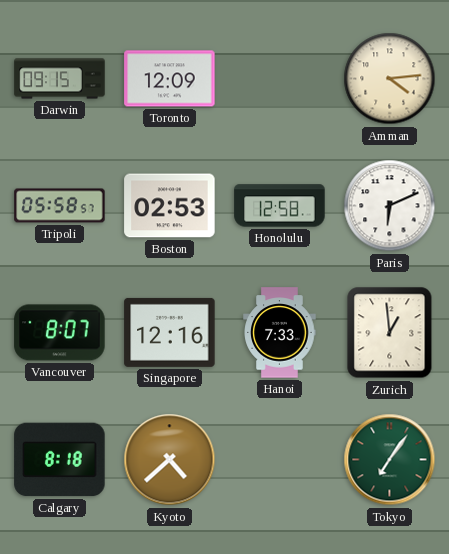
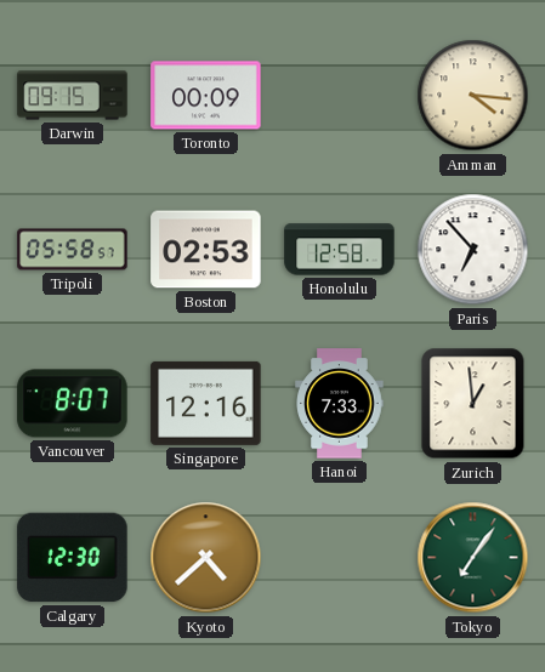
Toronto: 12:09 -> 00:09 (206, 96)
Amman: 4:14 -> 4:16 (473, 96)
Paris: 6:11 -> 6:53 (473, 250)
Calgary: 8:18 -> 12:30 (73, 558)
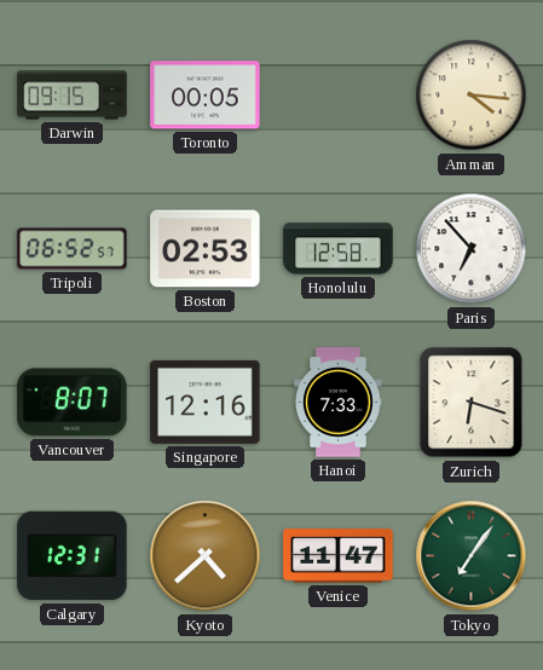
Toronto: 00:09 -> 00:05 (206, 96)
Tripoli: 05:58 -> 06:52 (73, 249)
Zurich: 12:59 -> 6:18 (472, 403)
Calgary: 12:30 -> 12:31 (73, 556)
Venice: none -> 11:47 (339, 556)
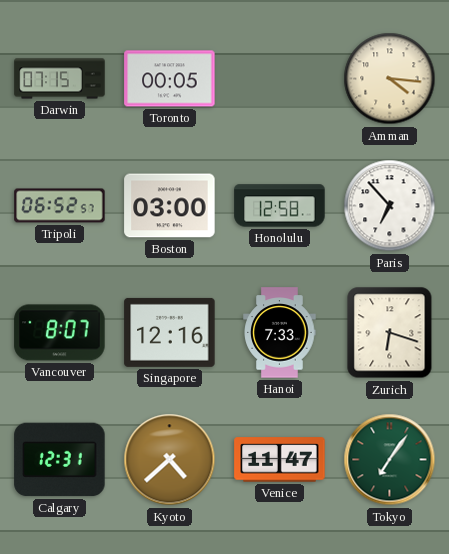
Darwin: 09:15 -> 07:15 (60, 79)
Boston: 02:53 -> 03:00 (170, 206)
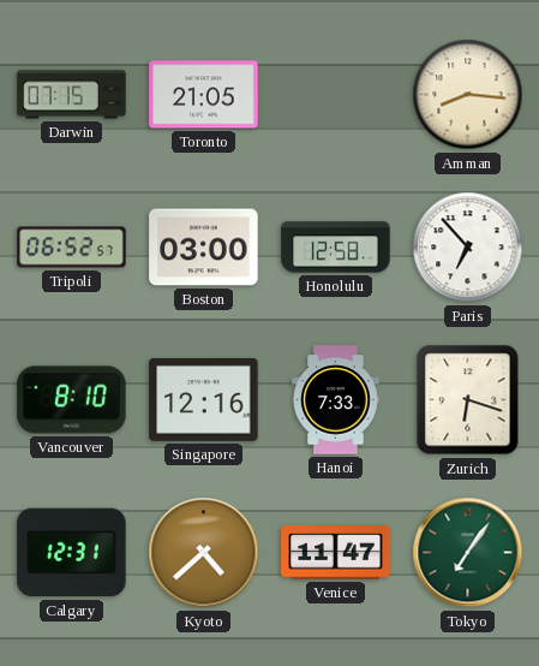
Toronto: 00:05 -> 21:05 (204, 95)
Amman: 4:16 -> 8:16 (468, 95)
Vancouver: 8:07 -> 8:10 (72, 400)
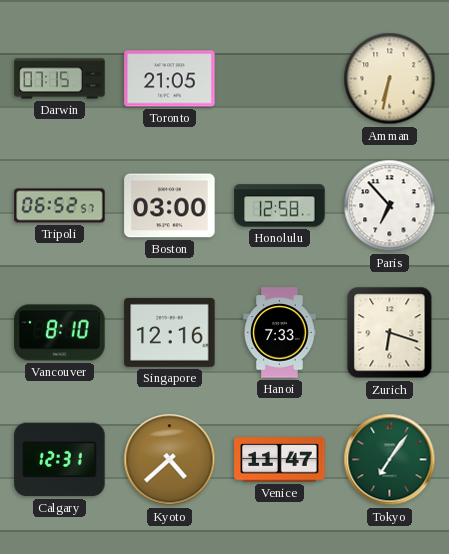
Amman: 8:16 -> 6:32 (390, 79)
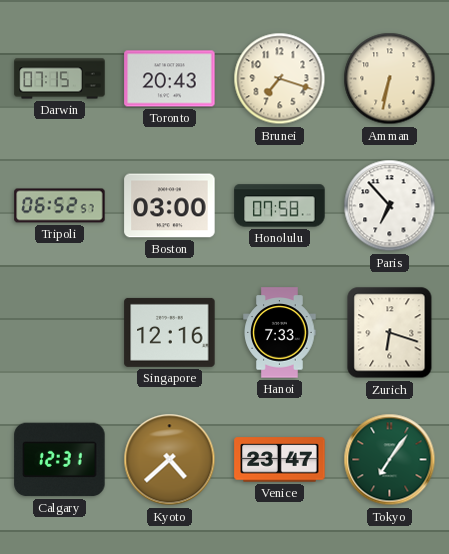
Toronto: 21:05 -> 20:43 (170, 79)
Brunei: none -> 7:18 (280, 79)
Honolulu: 12:58 -> 07:58 (280, 206)
Vancouver: 8:10 -> none (60, 333)
Venice: 11:47 -> 23:47 (280, 460)
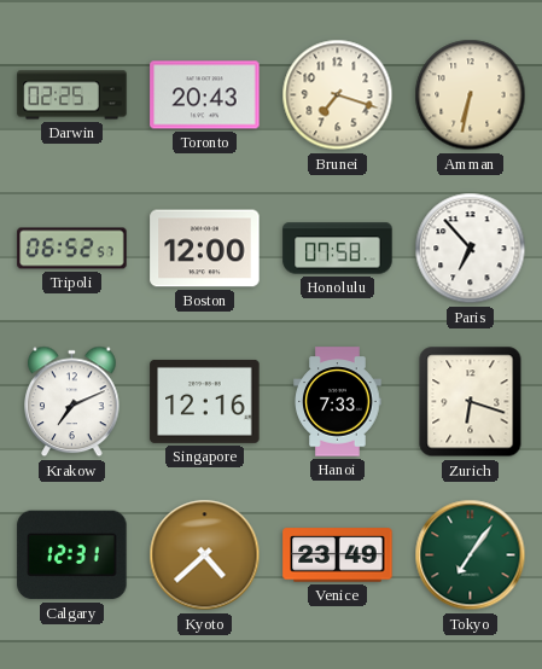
Darwin: 07:15 -> 02:25 (72, 95)
Boston: 03:00 -> 12:00 (205, 249)
Krakow: none -> 7:11 (72, 402)
Venice: 23:47 -> 23:49 (338, 555)
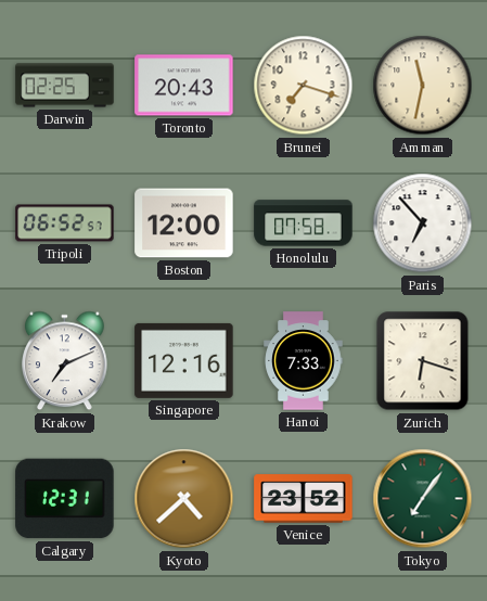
Amman: 6:32 -> 11:32 (423, 86)
Venice: 23:49 -> 23:52 (304, 499)
